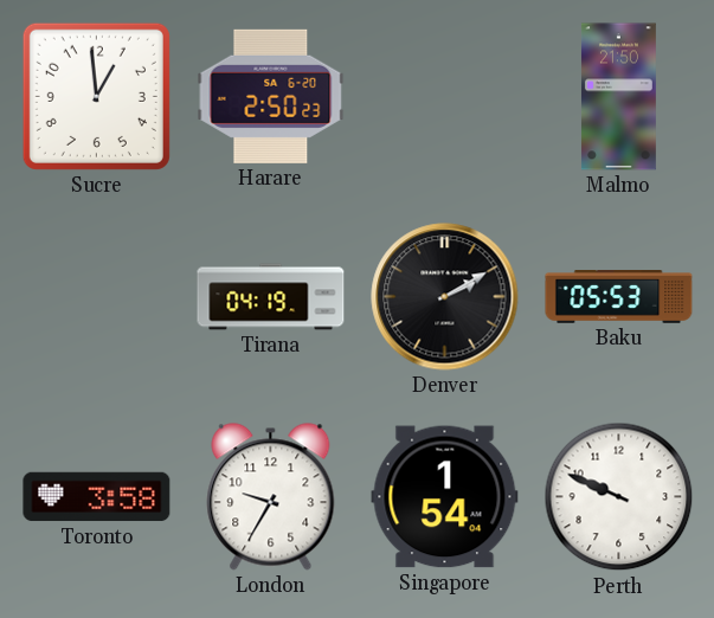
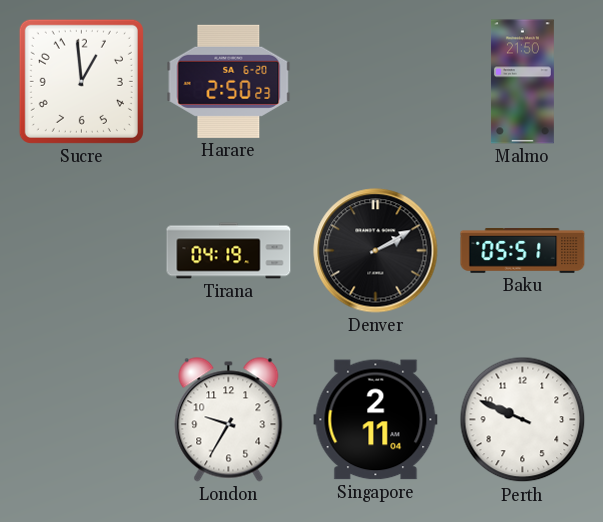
Baku: 05:53 -> 05:51 (523, 251)
Toronto: 3:58 -> none (97, 497)
Singapore: 1:54 -> 2:11 (376, 420)
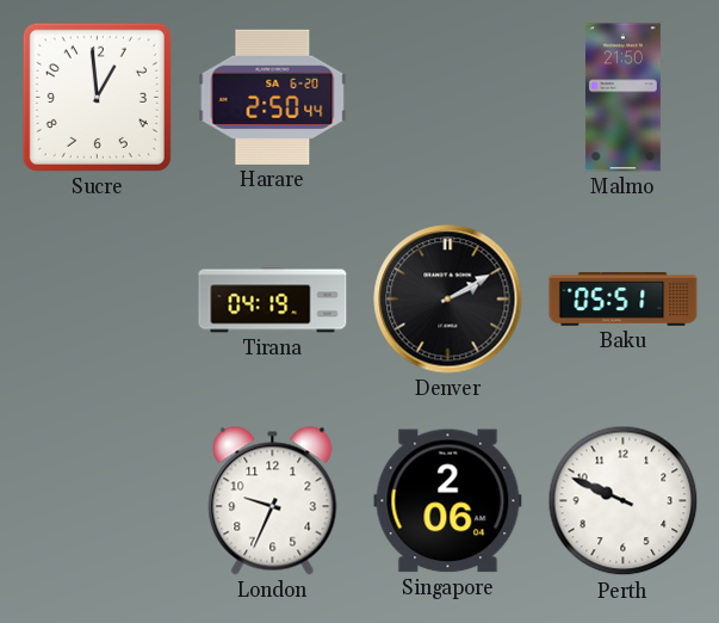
Harare: 2:50:23 -> 2:50:44 (273, 97)
London: 9:35 -> 9:34 (273, 501)
Singapore: 2:11 -> 2:06 (448, 501)
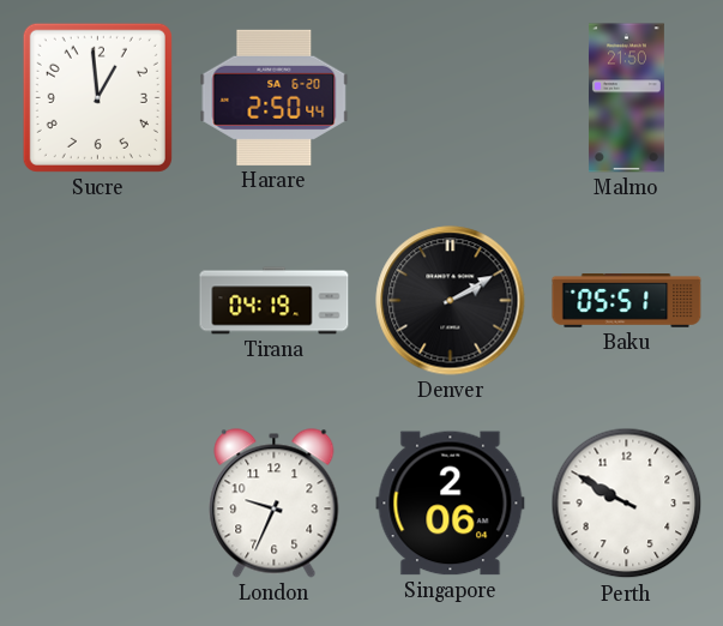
Perth: 9:49 -> 9:50 (627, 504)
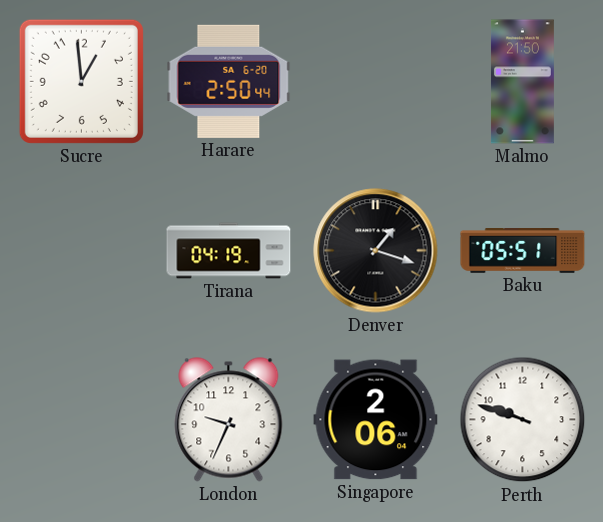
Denver: 2:10 -> 1:18 (376, 251)
Perth: 9:50 -> 9:48 (523, 420)
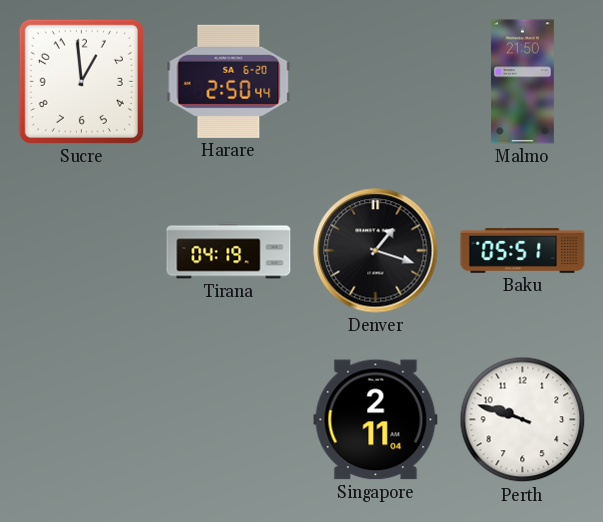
London: 9:34 -> none (229, 420)
Singapore: 2:06 -> 2:11 (376, 420)
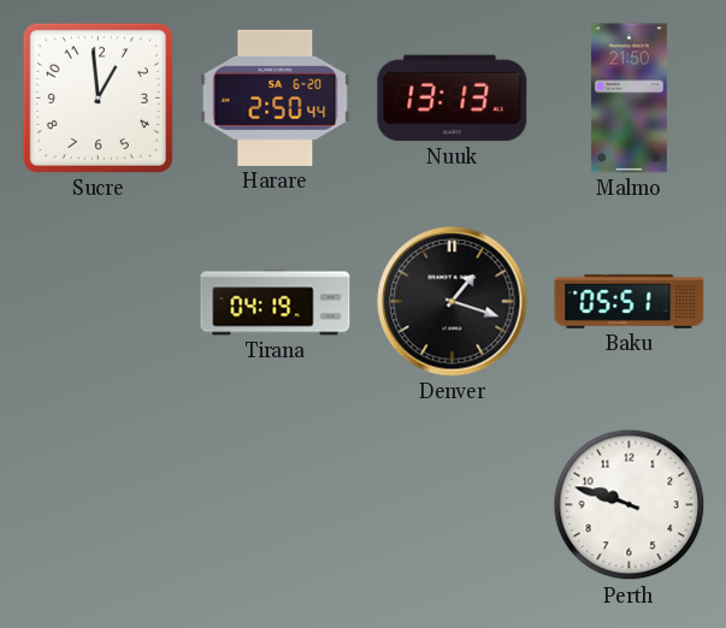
Nuuk: none -> 13:13 (453, 99)
Singapore: 2:11 -> none (376, 420)
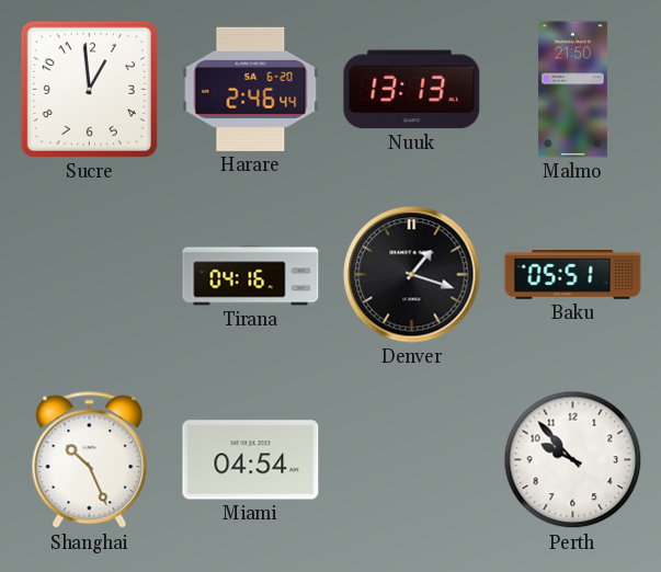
Harare: 2:50 -> 2:46 (251, 89)
Tirana: 04:19 -> 04:16 (251, 275)
Shanghai: none -> 10:26 (90, 460)
Miami: none -> 04:54 (251, 460)
Perth: 9:48 -> 9:53 (573, 460)
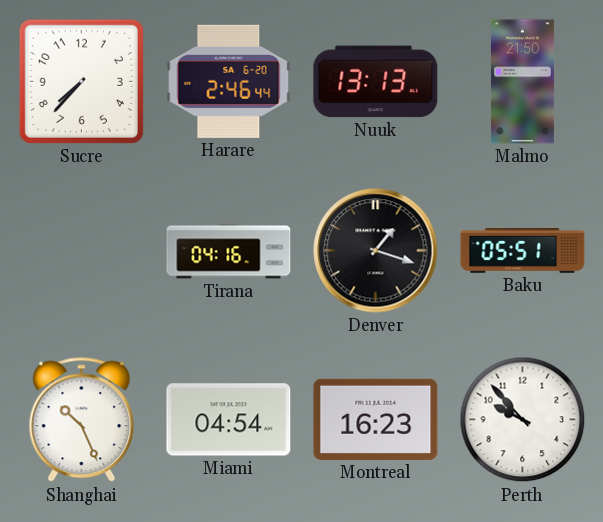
Sucre: 12:59 -> 7:37 (81, 81)
Montreal: none -> 16:23 (376, 419)
